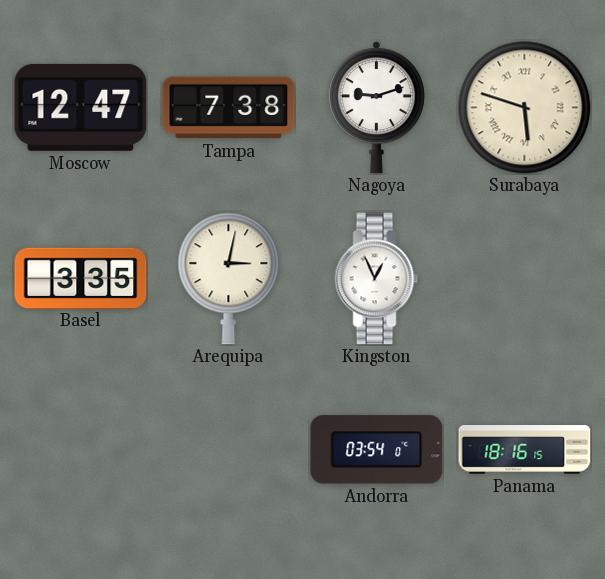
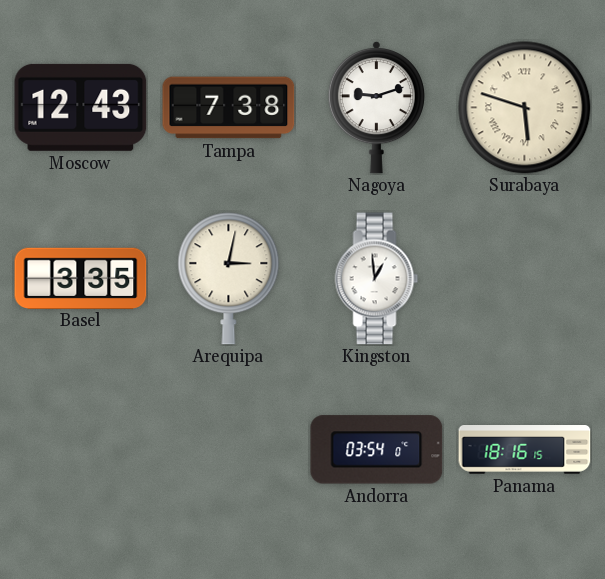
Moscow: 12:47 -> 12:43 (81, 107)
Kingston: 12:56 -> 12:59 (377, 279)
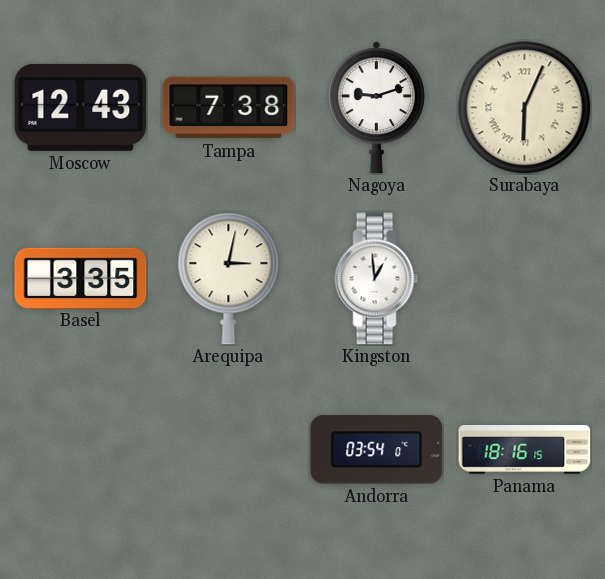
Surabaya: 5:48 -> 6:04 (525, 108)
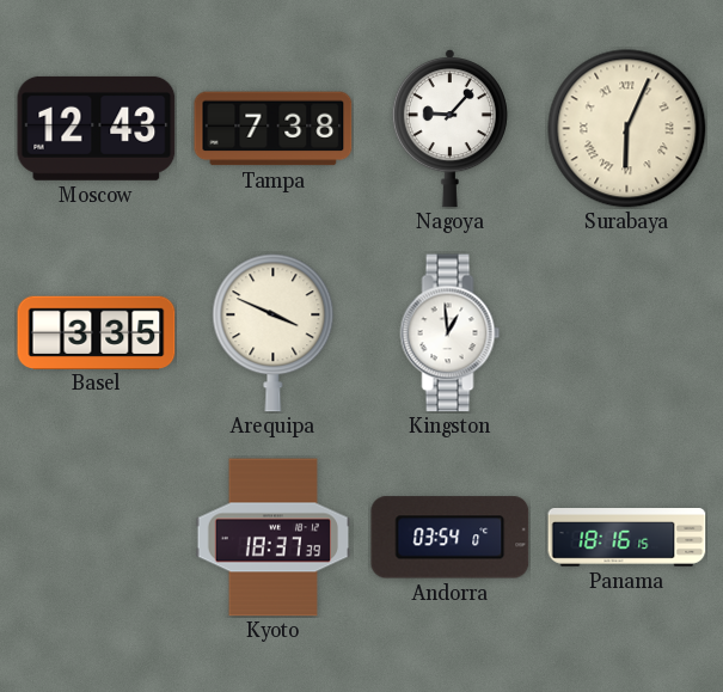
Nagoya: 9:12 -> 9:07 (449, 128)
Arequipa: 3:02 -> 3:49 (274, 333)
Kyoto: none -> 18:37 (274, 538)
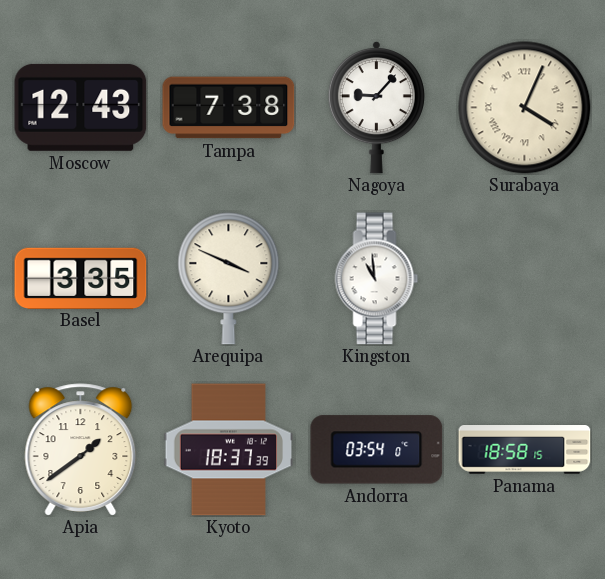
Surabaya: 6:04 -> 4:04 (525, 108)
Kingston: 12:59 -> 10:59 (377, 279)
Apia: none -> 1:39 (81, 450)
Panama: 18:16 -> 18:58 (525, 450)
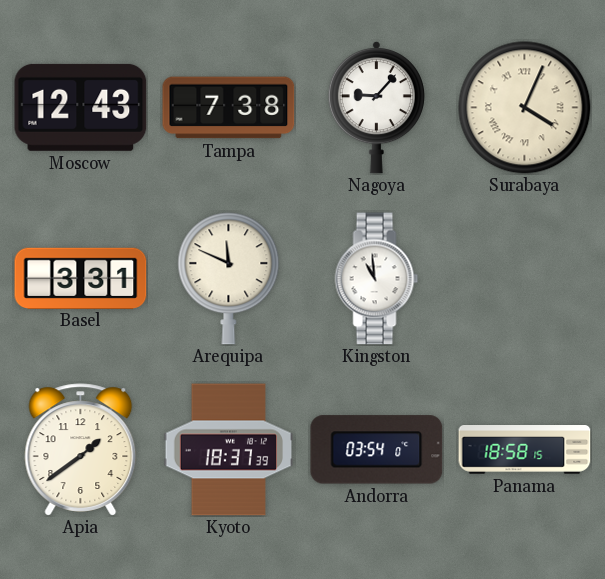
Basel: 3:35 -> 3:31 (81, 278)
Arequipa: 3:49 -> 11:49 (229, 279)
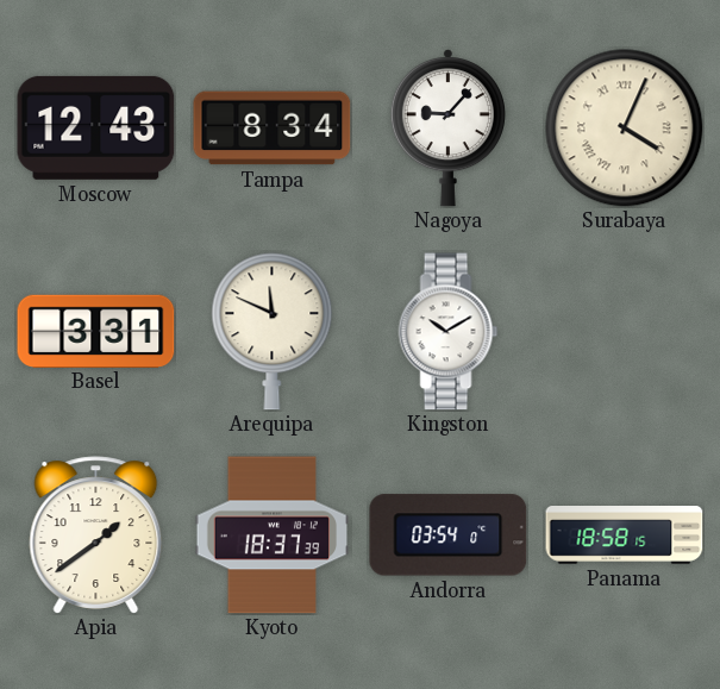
Tampa: 7:38 -> 8:34 (273, 129)
Kingston: 10:59 -> 10:10 (449, 332)
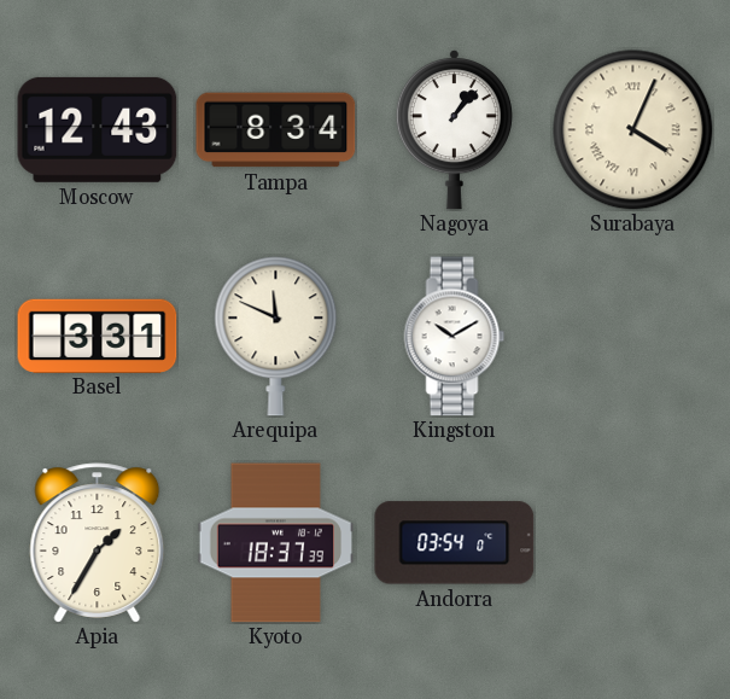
Nagoya: 9:07 -> 1:07 (454, 129)
Apia: 1:39 -> 1:35 (98, 543)
Panama: 18:58 -> none (625, 535)
